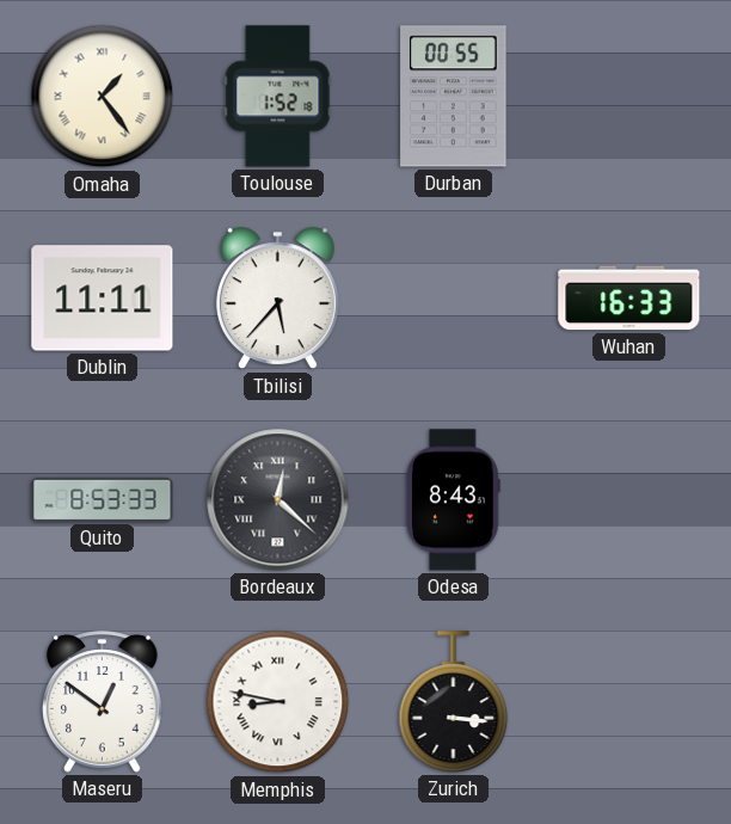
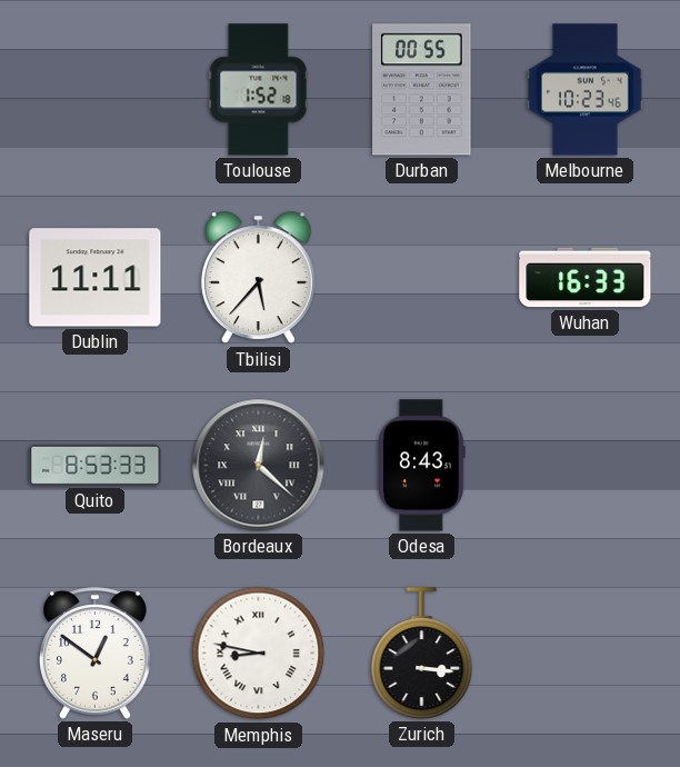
Omaha: 1:24 -> none (103, 97)
Melbourne: none -> 10:23 (586, 90)
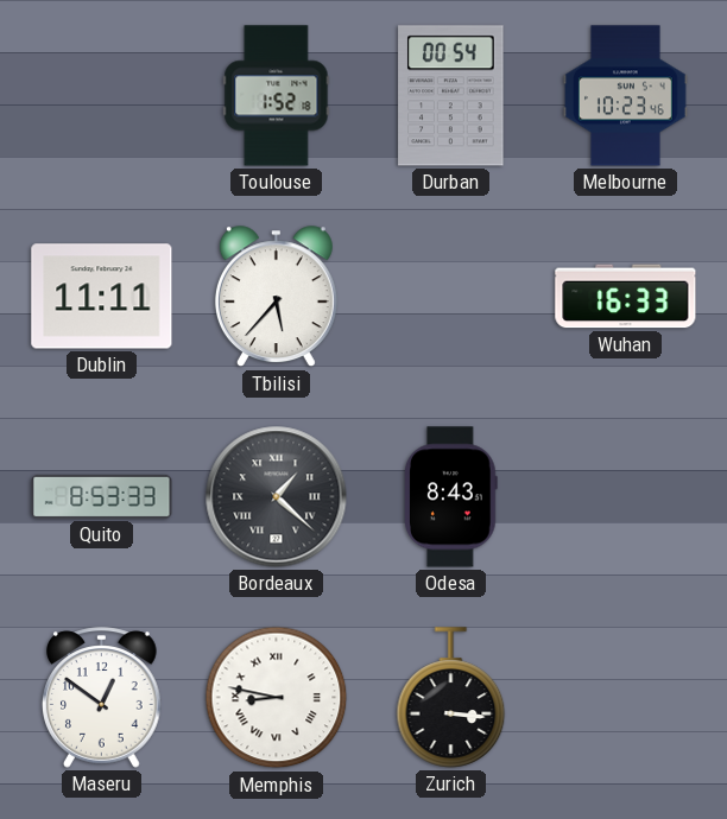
Durban: 00:55 -> 00:54 (451, 96)
Bordeaux: 12:22 -> 1:22 (277, 497)
